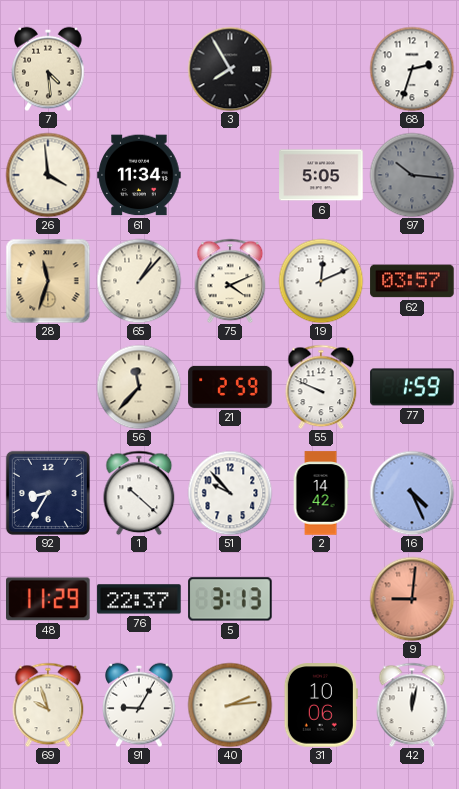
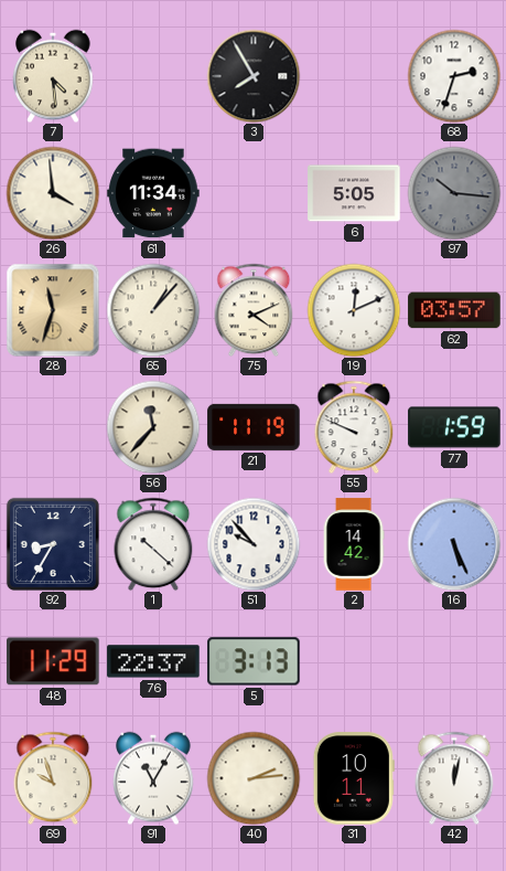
21: 2:59 -> 11:19 (254, 427)
16: 4:26 -> 5:26 (454, 544)
9: 9:01 -> none (412, 599)
91: 9:05 -> 11:05 (153, 778)
31: 10:06 -> 10:11 (354, 778)
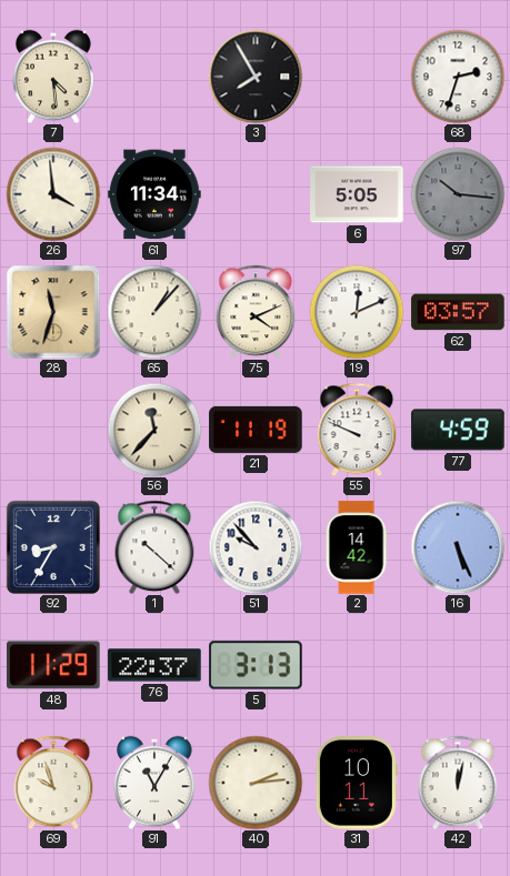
77: 1:59 -> 4:59 (458, 430)
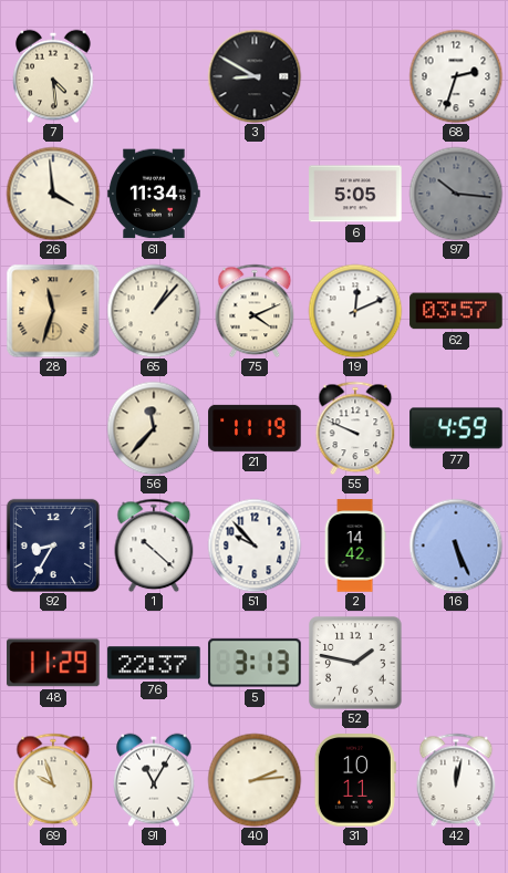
3: 7:55 -> 8:50 (255, 76)
52: none -> 1:47 (355, 663)
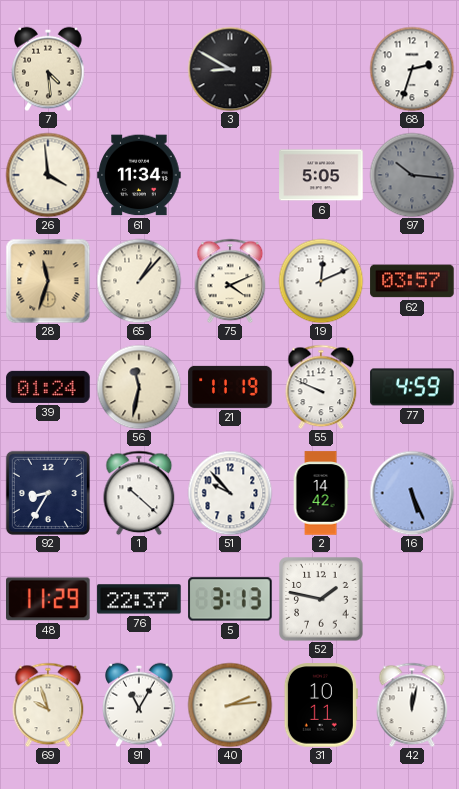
39: none -> 01:24 (48, 387)
56: 11:37 -> 11:32 (139, 387)
